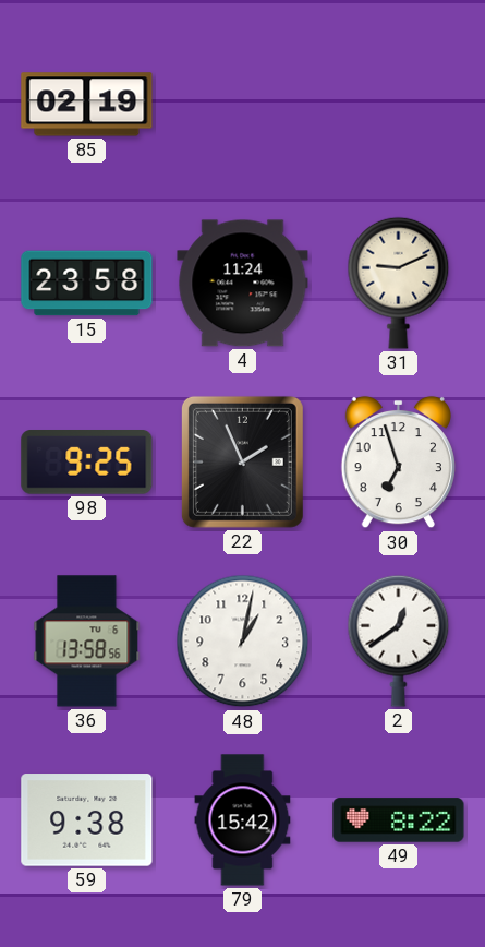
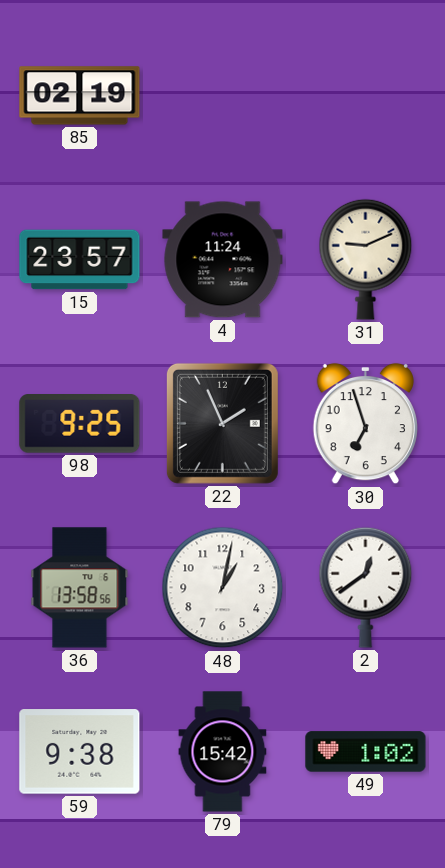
15: 23:58 -> 23:57 (80, 260)
49: 8:22 -> 1:02 (366, 752)
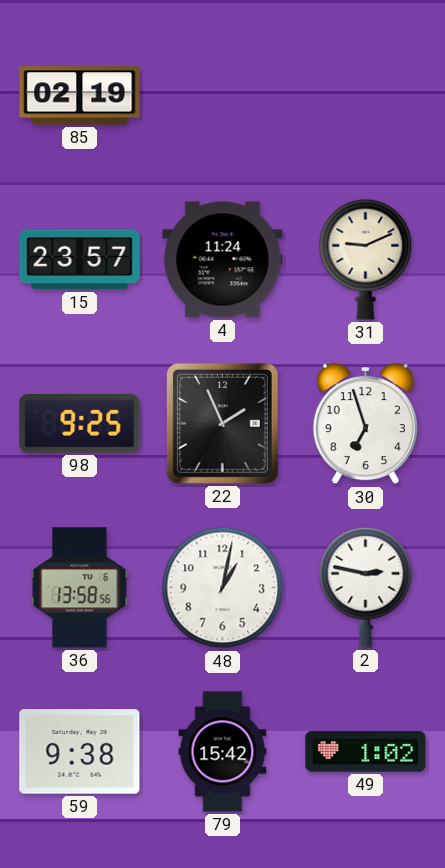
2: 12:39 -> 2:47 (366, 587)
